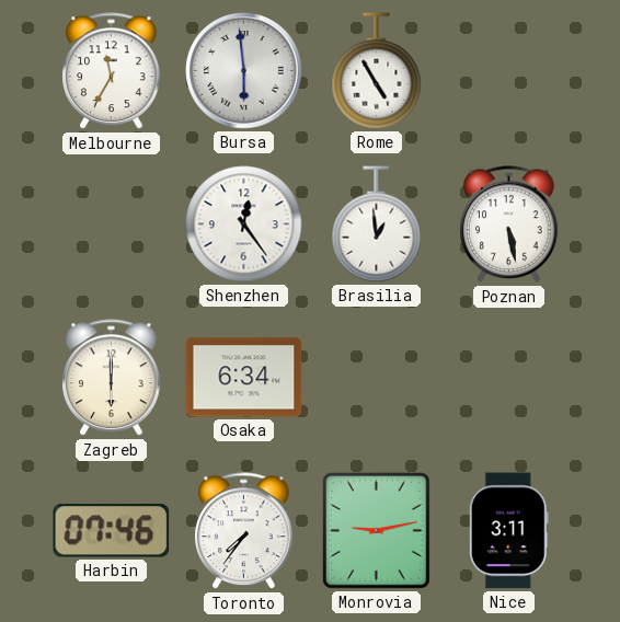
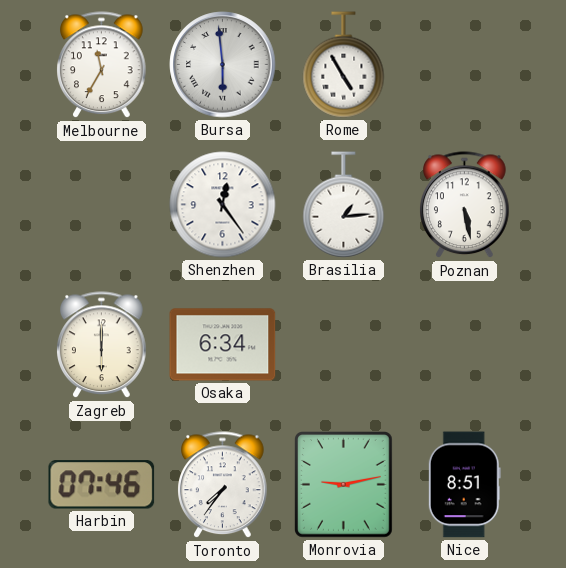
Brasilia: 12:59 -> 1:14 (344, 205)
Nice: 3:11 -> 8:51 (464, 485)
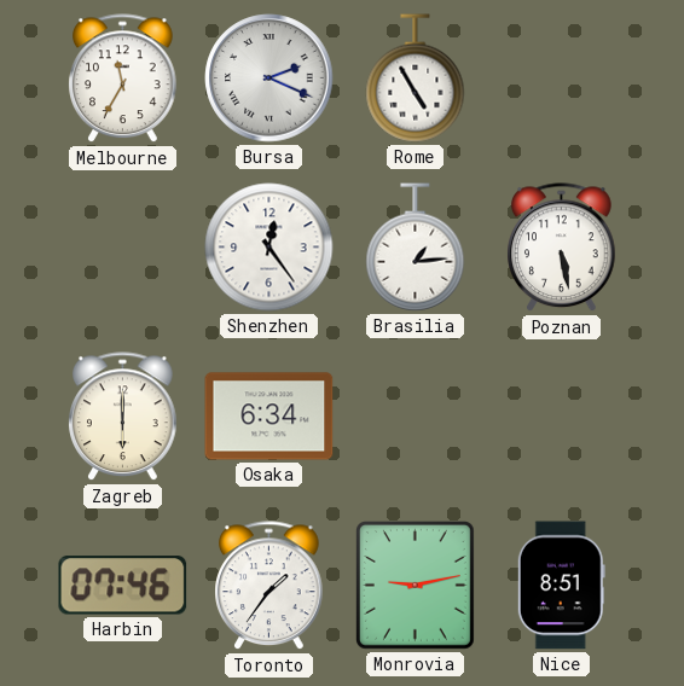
Bursa: 5:59 -> 2:19 (269, 79)
Toronto: 7:36 -> 1:36 (269, 586)
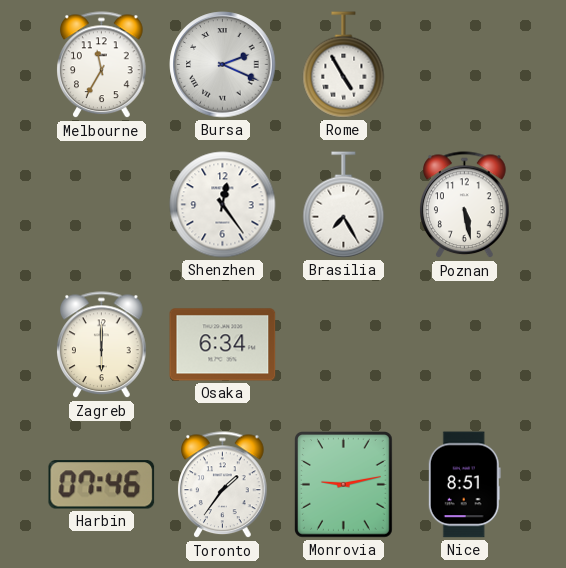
Brasilia: 1:14 -> 7:25 (344, 205)
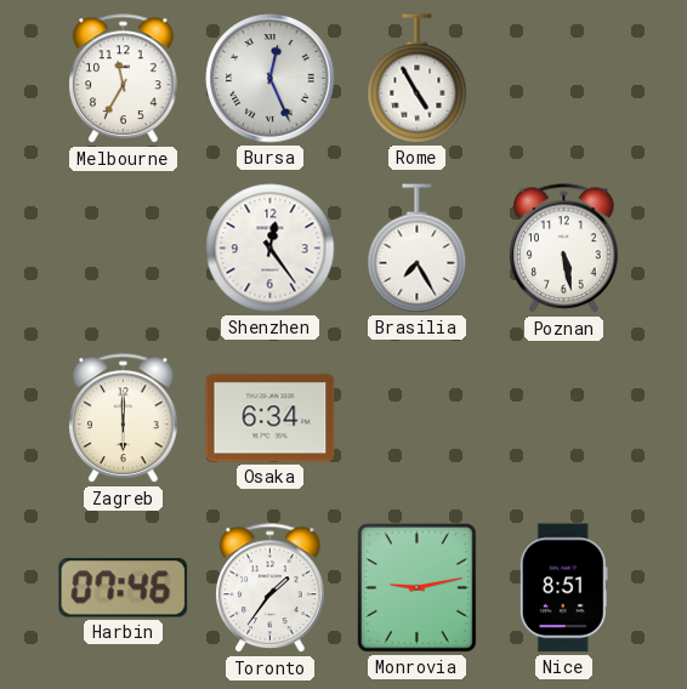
Bursa: 2:19 -> 12:26 (271, 79)
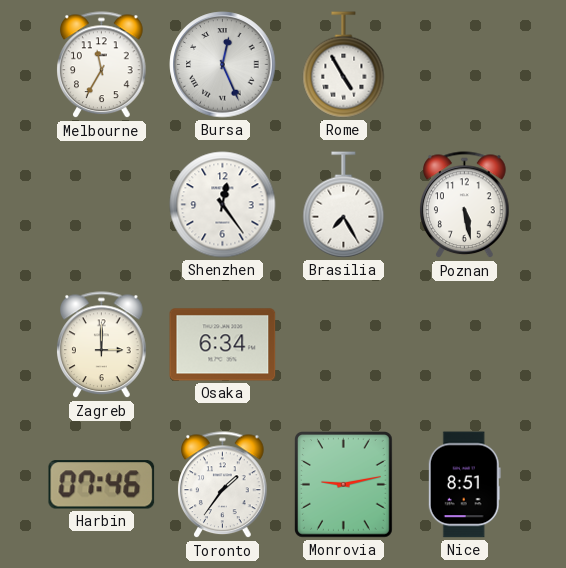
Zagreb: 6:00 -> 3:00 (102, 345)
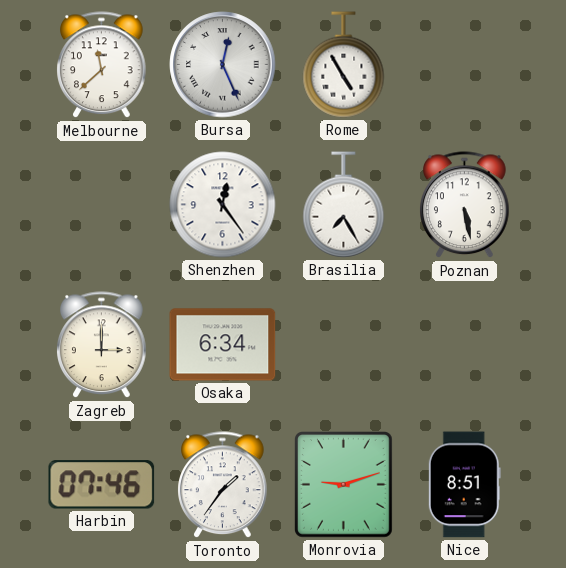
Melbourne: 11:35 -> 11:38 (102, 65)
Monrovia: 9:13 -> 9:12 (344, 485)
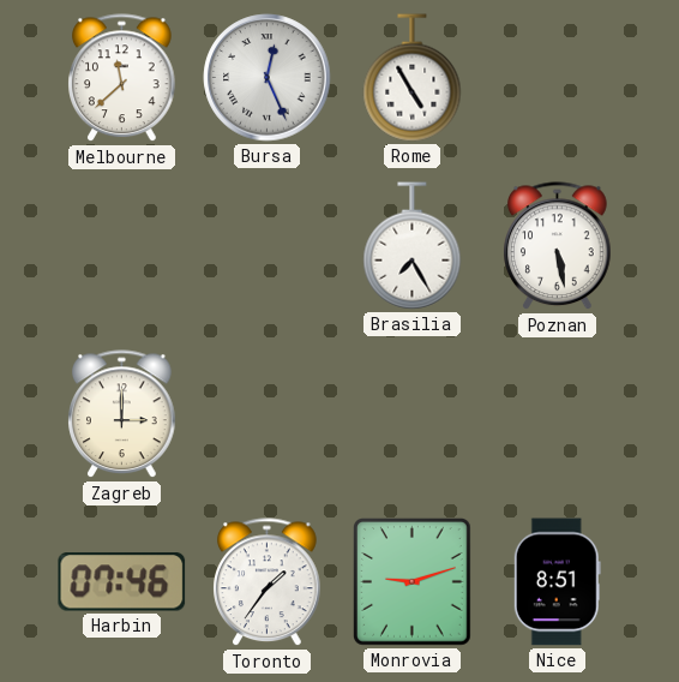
Shenzhen: 12:24 -> none (223, 205)
Osaka: 6:34 -> none (223, 345)
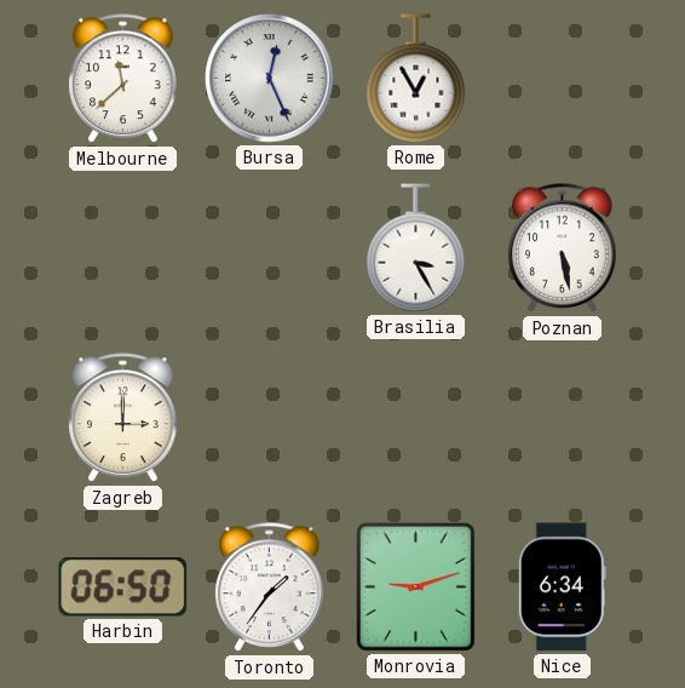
Rome: 4:55 -> 12:55 (416, 79)
Brasilia: 7:25 -> 3:25 (416, 248)
Harbin: 07:46 -> 06:50 (123, 587)
Nice: 8:51 -> 6:34 (562, 587)
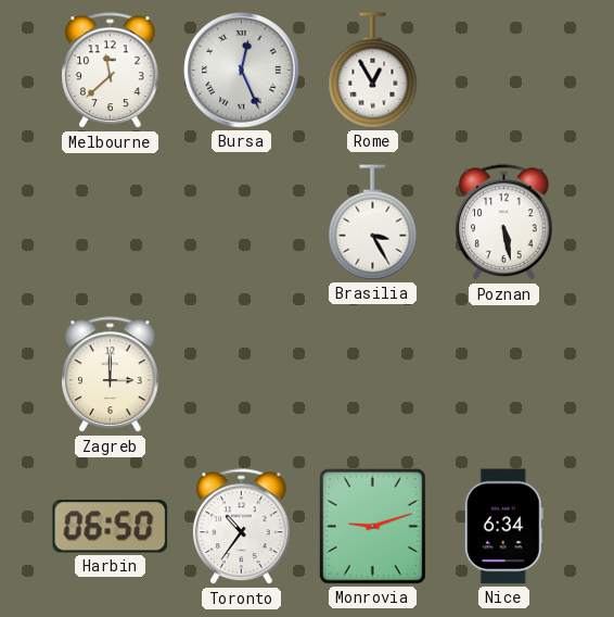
Toronto: 1:36 -> 10:36 (242, 527)
